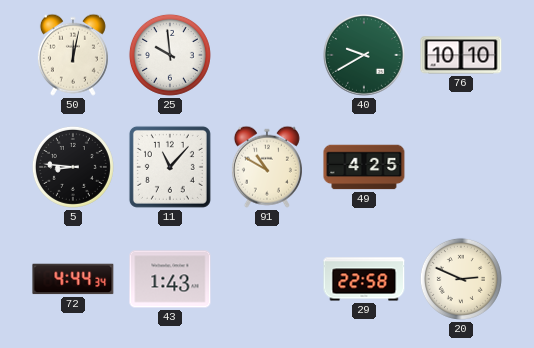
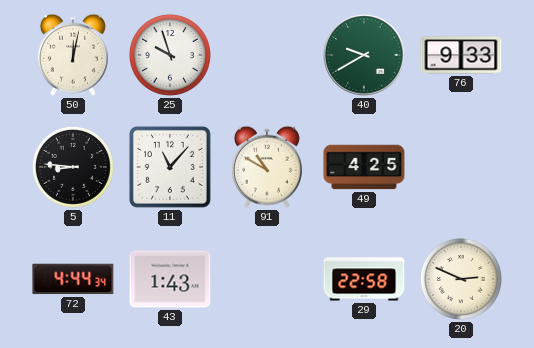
25: 9:59 -> 9:57 (170, 55)
76: 10:10 -> 9:33 (461, 55)
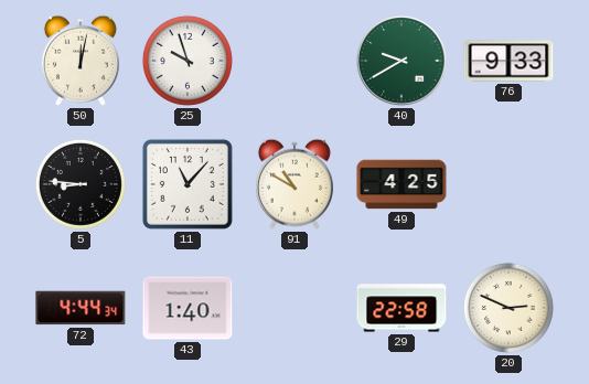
43: 1:43 -> 1:40 (188, 308)
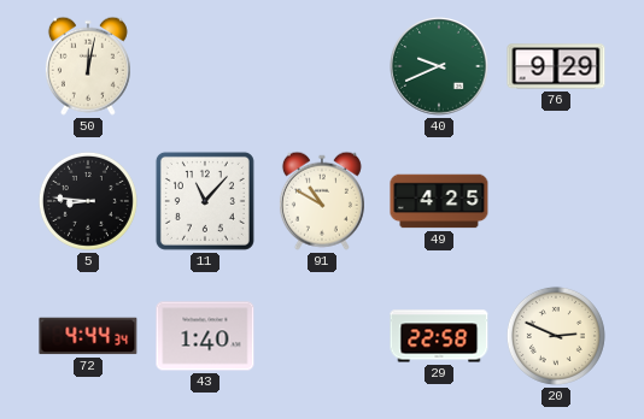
25: 9:57 -> none (188, 61)
40: 9:40 -> 9:41 (440, 67)
76: 9:33 -> 9:29 (556, 66)
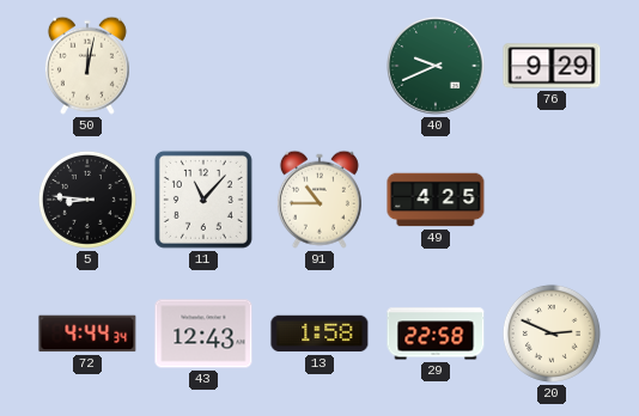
91: 10:50 -> 10:45 (319, 200)
43: 1:40 -> 12:43 (203, 334)
13: none -> 1:58 (319, 334)
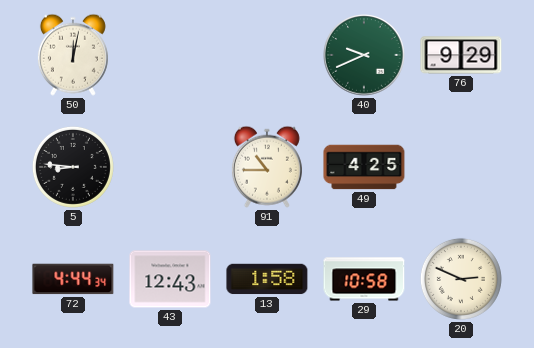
11: 11:07 -> none (203, 200)
29: 22:58 -> 10:58 (364, 279)
